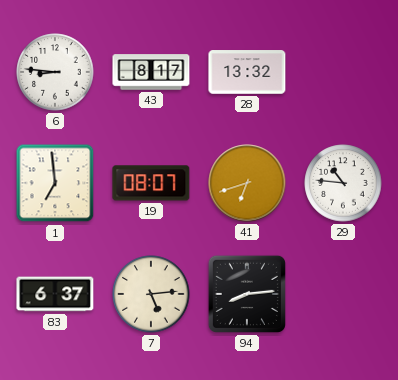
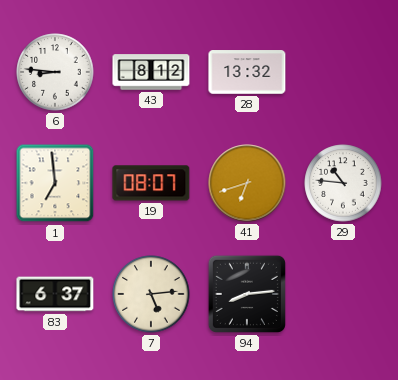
43: 8:17 -> 8:12 (151, 72)
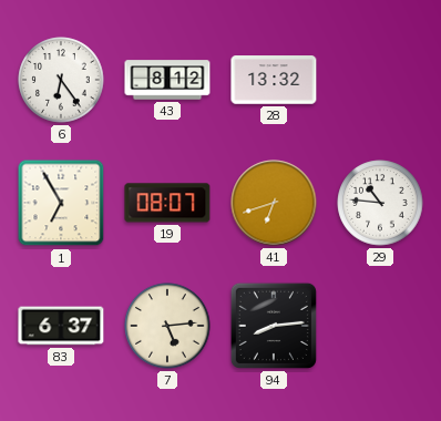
6: 8:46 -> 6:24 (61, 80)
1: 6:59 -> 6:55 (61, 203)
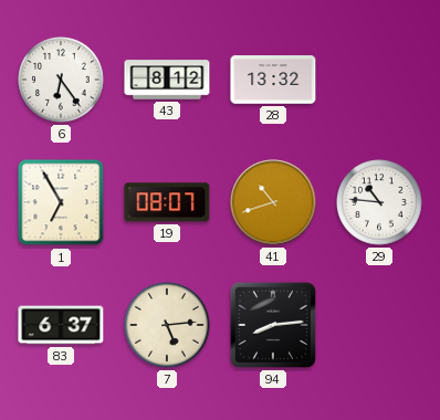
41: 6:42 -> 10:42 (273, 202)
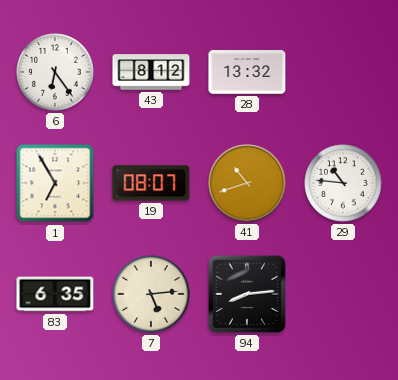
83: 6:37 -> 6:35 (55, 294)
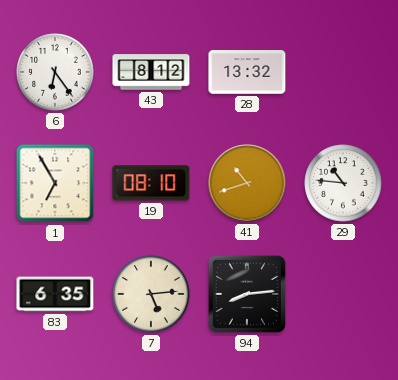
19: 08:07 -> 08:10 (151, 183)
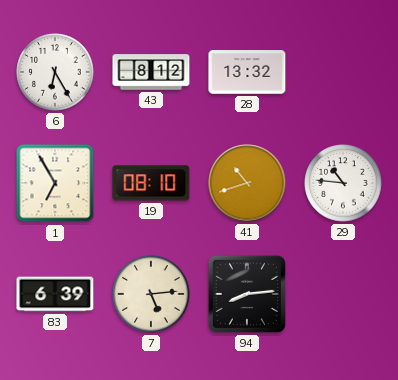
6: 6:24 -> 6:25 (55, 72)
83: 6:35 -> 6:39 (55, 294)
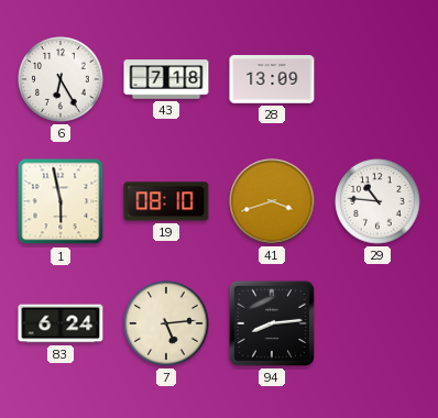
43: 8:12 -> 7:18 (166, 79)
28: 13:32 -> 13:09 (272, 79)
1: 6:55 -> 5:58 (61, 201)
41: 10:42 -> 3:42 (272, 201)
83: 6:39 -> 6:24 (61, 323)
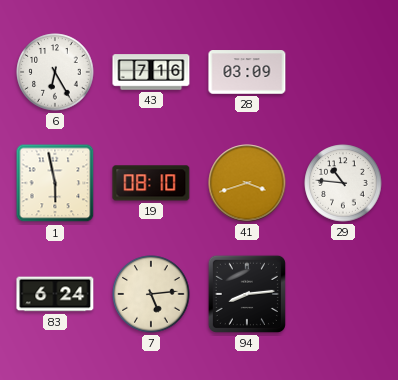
43: 7:18 -> 7:16 (151, 72)
28: 13:09 -> 03:09 (247, 72)
